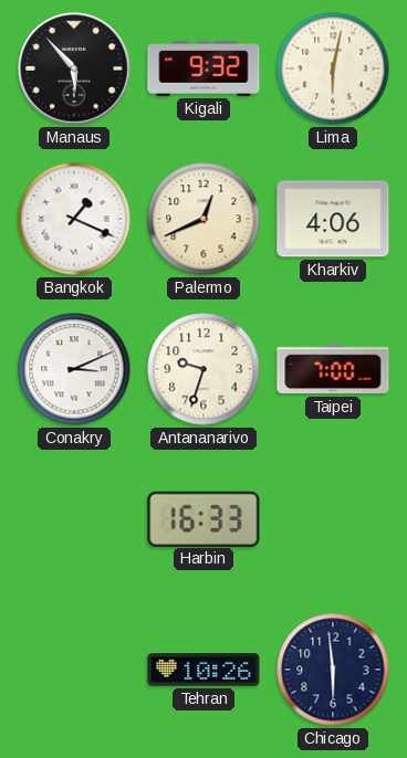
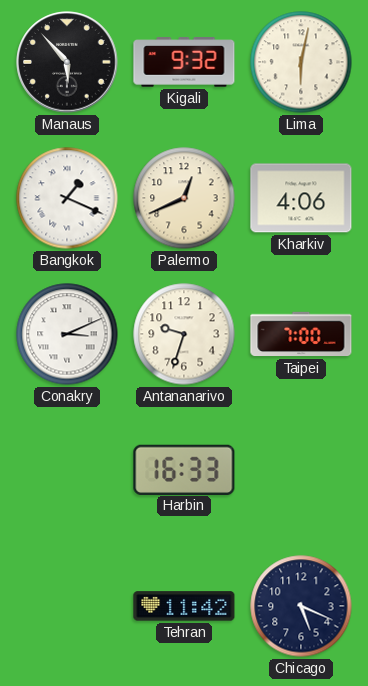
Tehran: 10:26 -> 11:42 (184, 606)
Chicago: 5:59 -> 5:19 (301, 606)
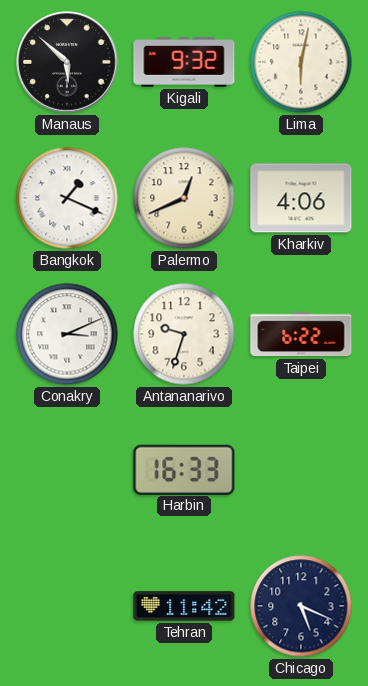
Manaus: 5:53 -> 5:52 (67, 62)
Taipei: 7:00 -> 6:22 (301, 334)
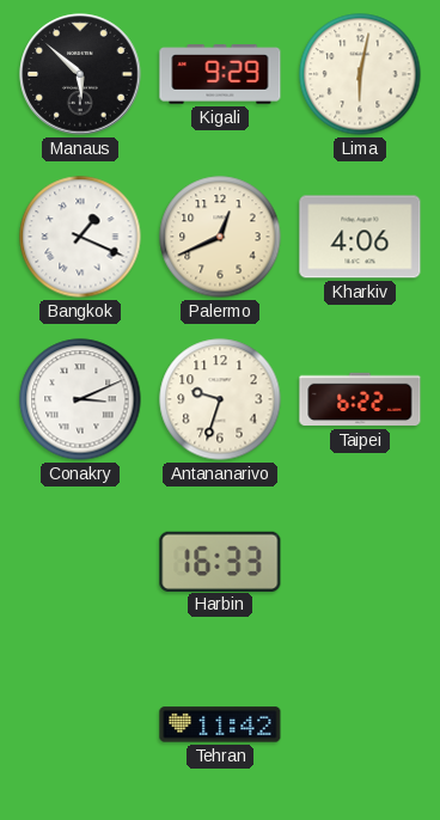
Kigali: 9:32 -> 9:29 (220, 74)
Chicago: 5:19 -> none (301, 606)
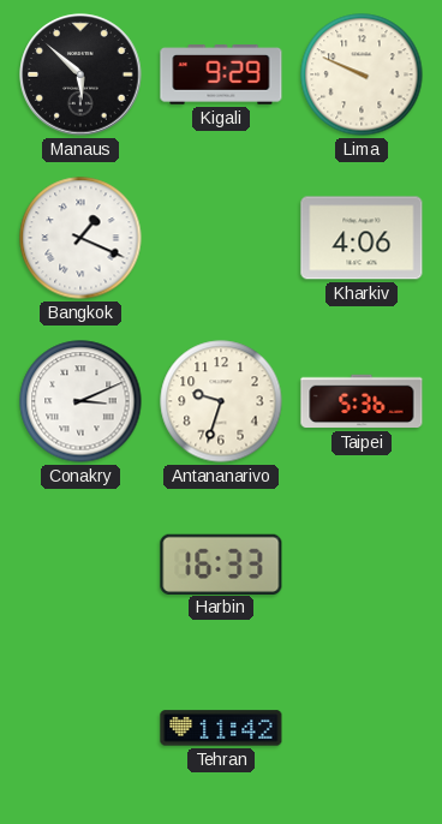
Lima: 6:02 -> 9:49 (362, 74)
Palermo: 12:41 -> none (220, 237)
Taipei: 6:22 -> 5:36 (362, 401)
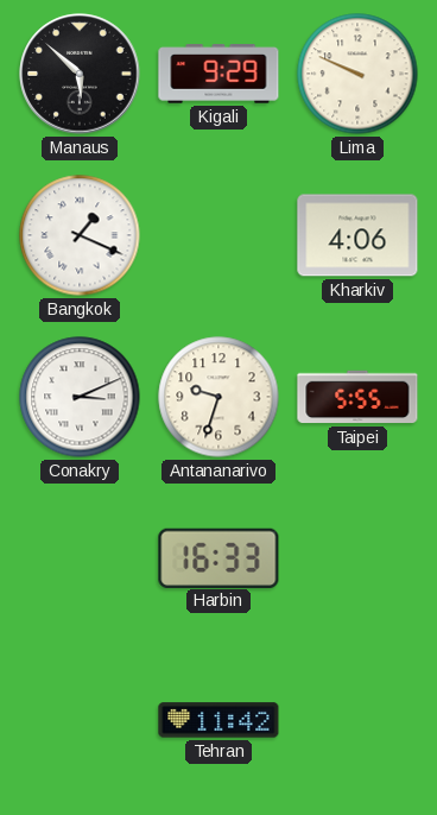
Taipei: 5:36 -> 5:55 (357, 397)
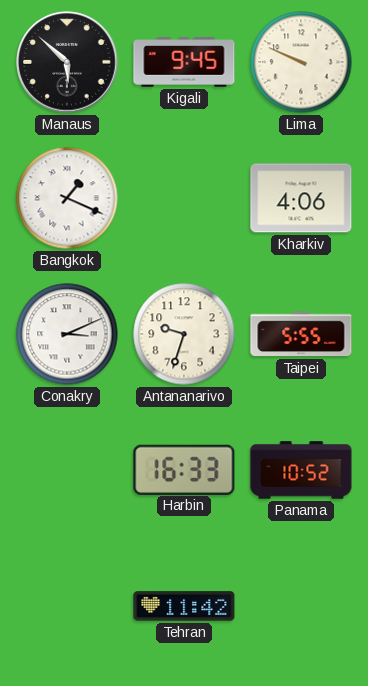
Kigali: 9:29 -> 9:45 (184, 62)
Panama: none -> 10:52 (301, 470)
